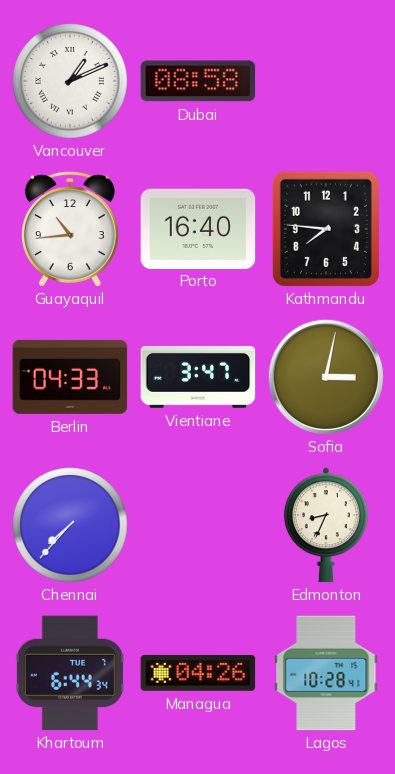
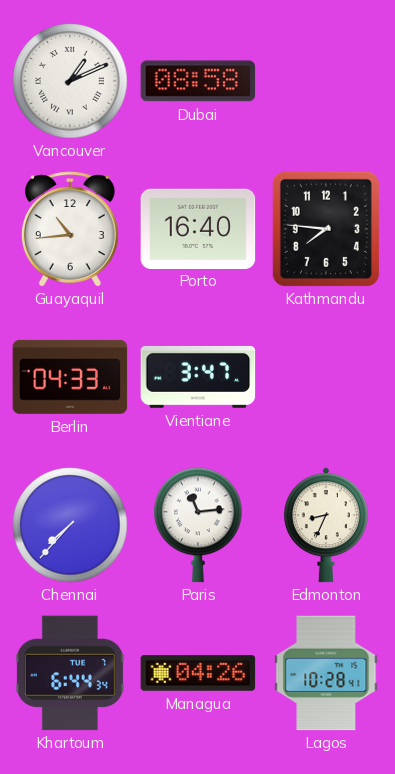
Sofia: 3:02 -> none (326, 377)
Paris: none -> 11:14 (198, 525)
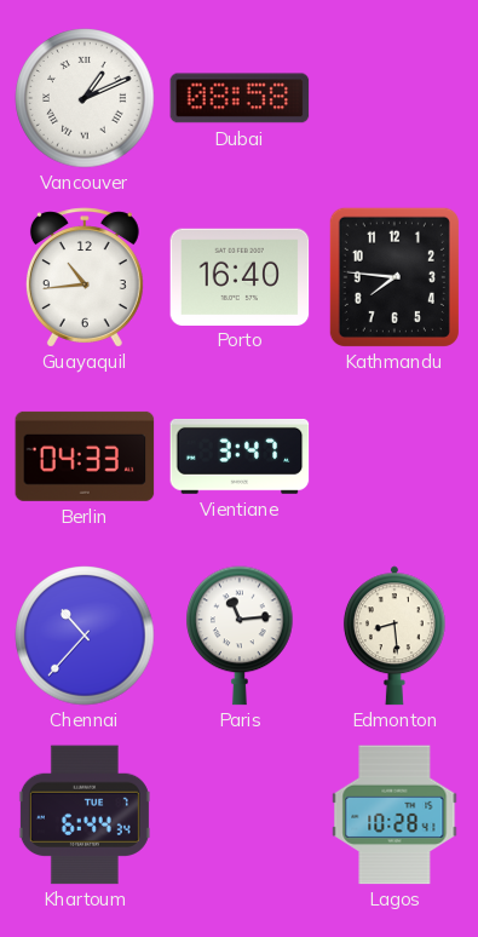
Chennai: 7:37 -> 10:37 (85, 636)
Edmonton: 8:34 -> 8:29 (395, 636)
Managua: 04:26 -> none (198, 674)
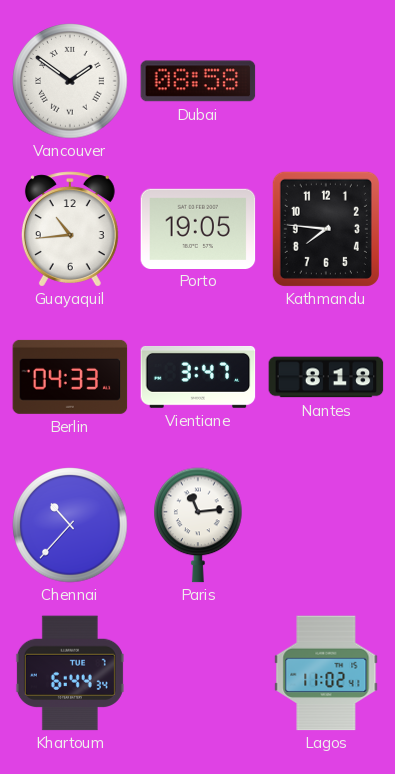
Vancouver: 1:11 -> 1:51 (70, 81)
Porto: 16:40 -> 19:05 (198, 228)
Nantes: none -> 8:18 (326, 377)
Edmonton: 8:29 -> none (395, 636)
Lagos: 10:28 -> 11:02 (326, 673)
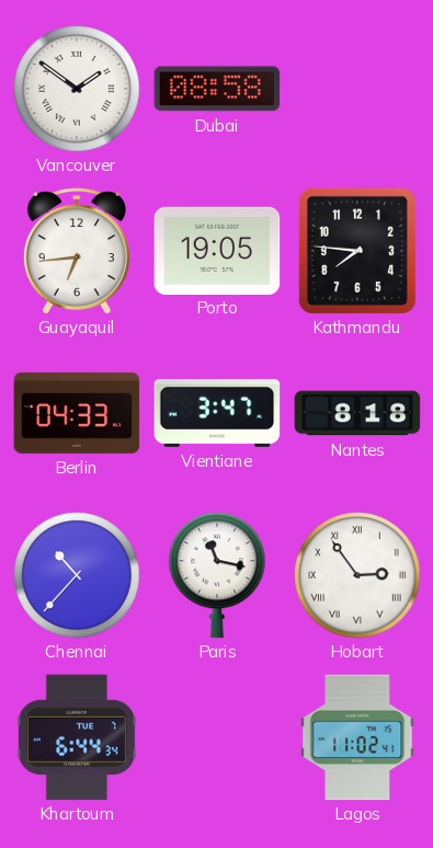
Guayaquil: 10:44 -> 6:44 (77, 251)
Paris: 11:14 -> 11:17 (217, 575)
Hobart: none -> 2:54 (357, 575)
